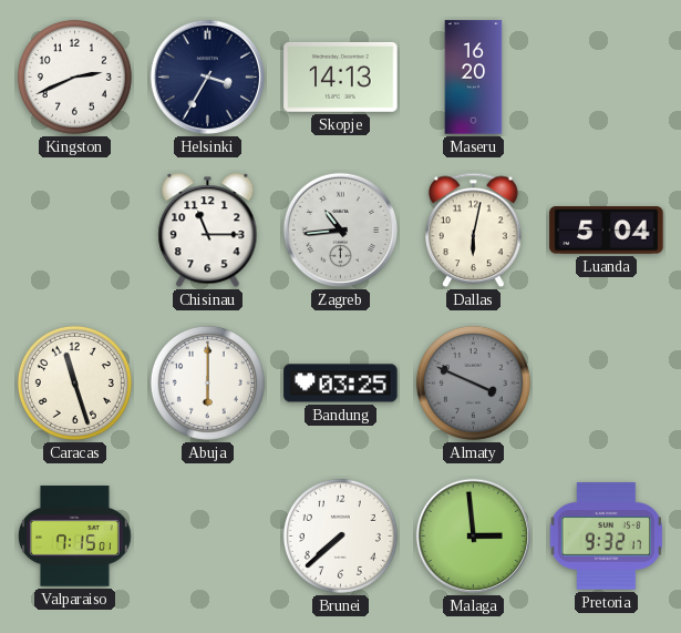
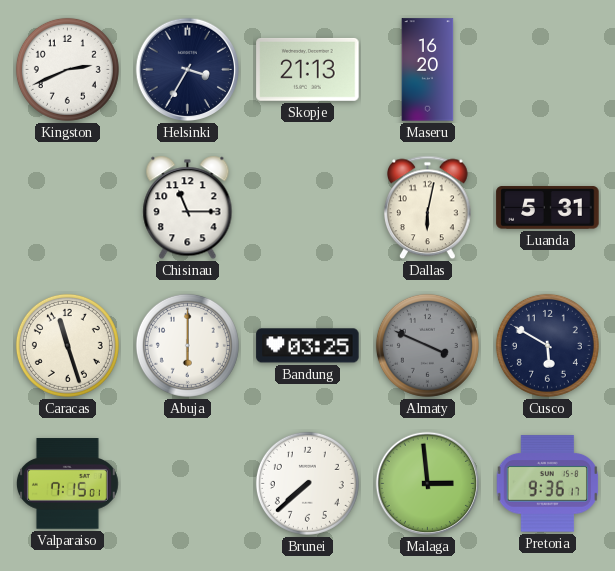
Skopje: 14:13 -> 21:13 (308, 69)
Zagreb: 10:44 -> none (341, 231)
Luanda: 5:04 -> 5:31 (548, 208)
Cusco: none -> 5:50 (547, 345)
Pretoria: 9:32 -> 9:36 (547, 484)
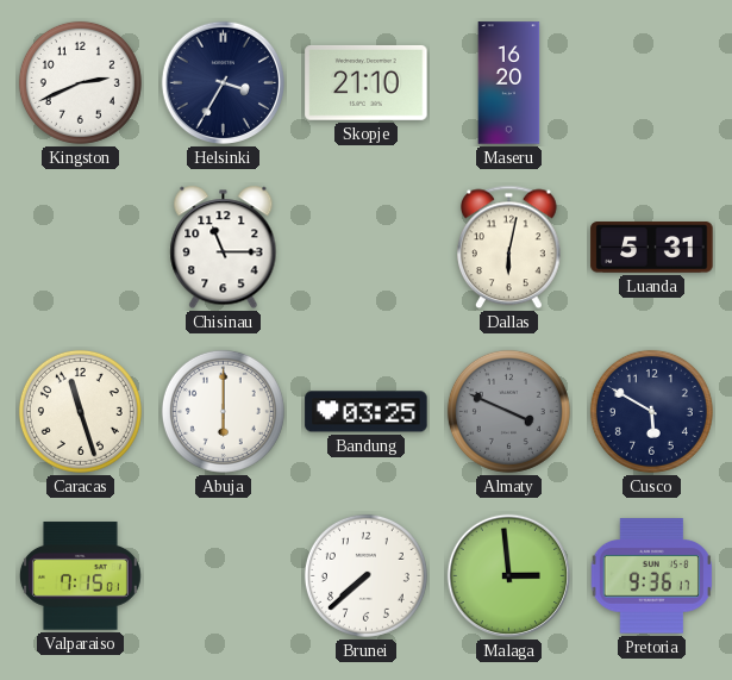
Skopje: 21:13 -> 21:10 (367, 82)
